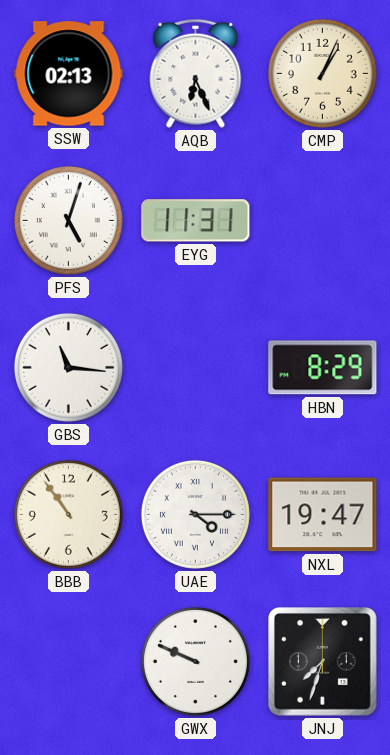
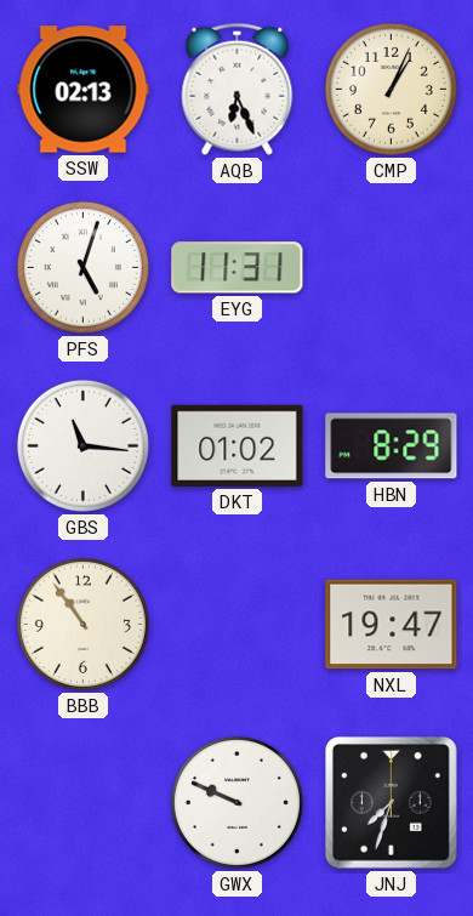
DKT: none -> 01:02 (238, 445)
UAE: 4:15 -> none (195, 514)
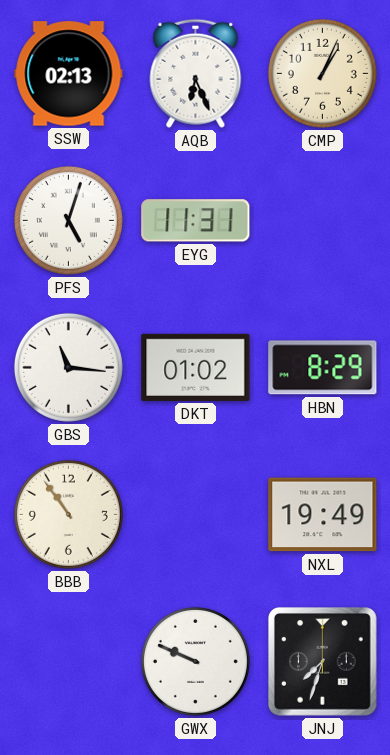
NXL: 19:47 -> 19:49 (323, 515)
